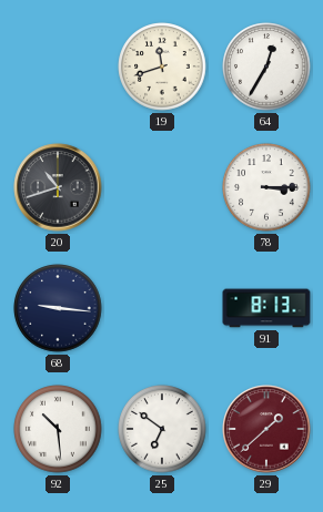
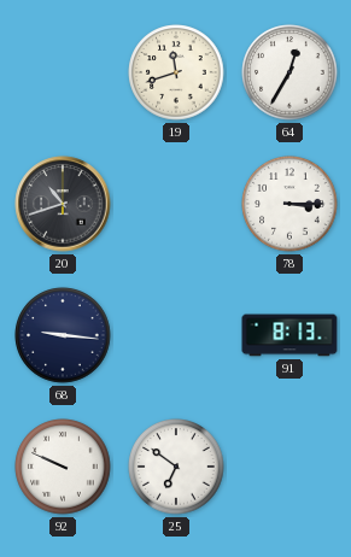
92: 10:29 -> 9:49 (63, 467)
29: 1:38 -> none (266, 429)
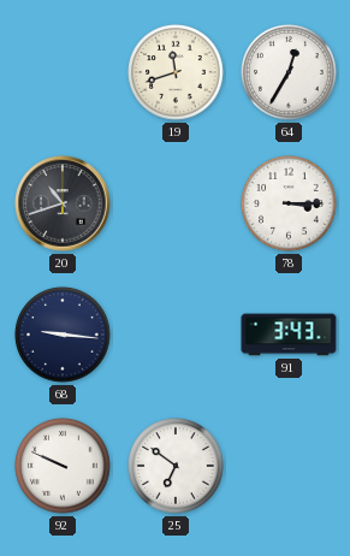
91: 8:13 -> 3:43 (289, 335)
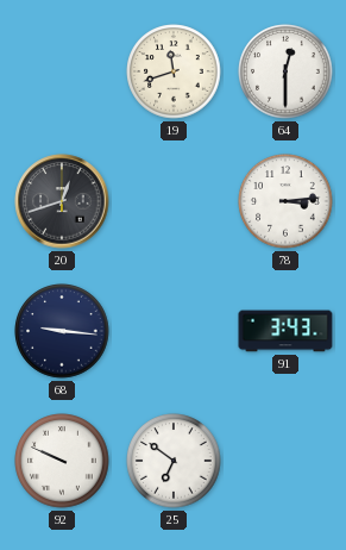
64: 12:35 -> 12:30 (285, 71)
20: 10:42 -> 12:42 (62, 201)
78: 3:15 -> 3:14 (285, 201)
